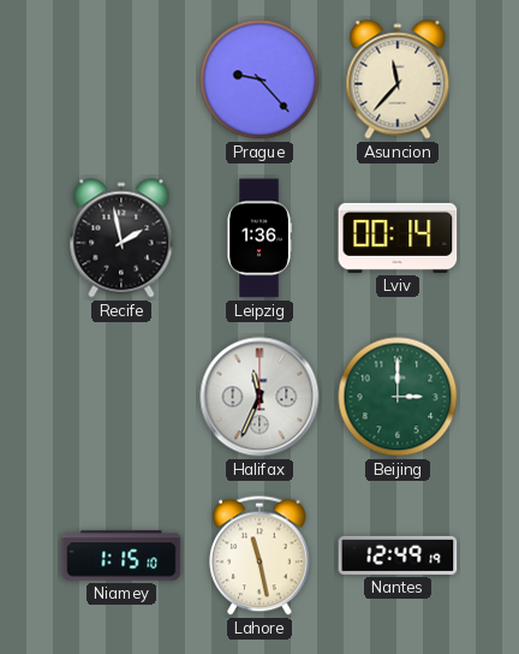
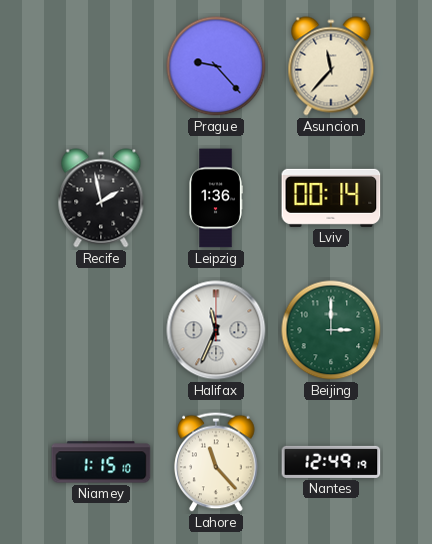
Lahore: 11:28 -> 11:23 (216, 462)
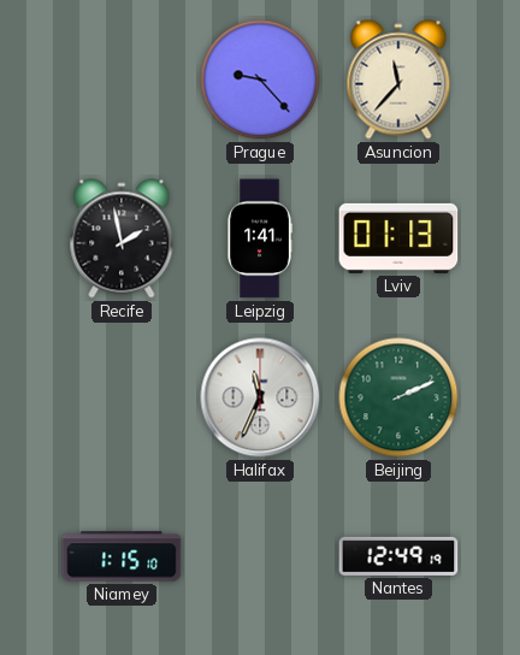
Leipzig: 1:36 -> 1:41 (260, 238)
Lviv: 00:14 -> 01:13 (398, 238)
Beijing: 3:00 -> 2:11 (398, 397)
Lahore: 11:23 -> none (216, 462)
